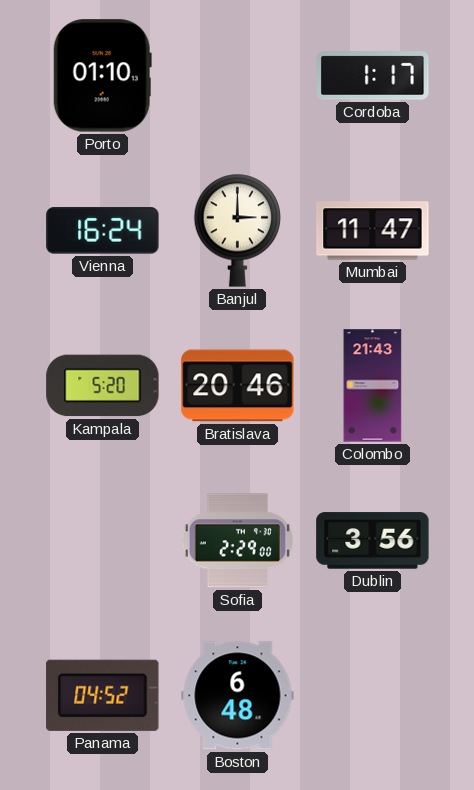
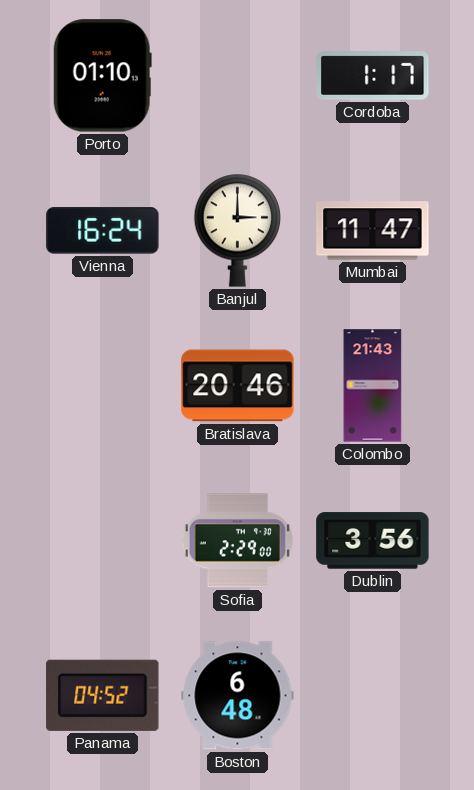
Kampala: 5:20 -> none (103, 386)
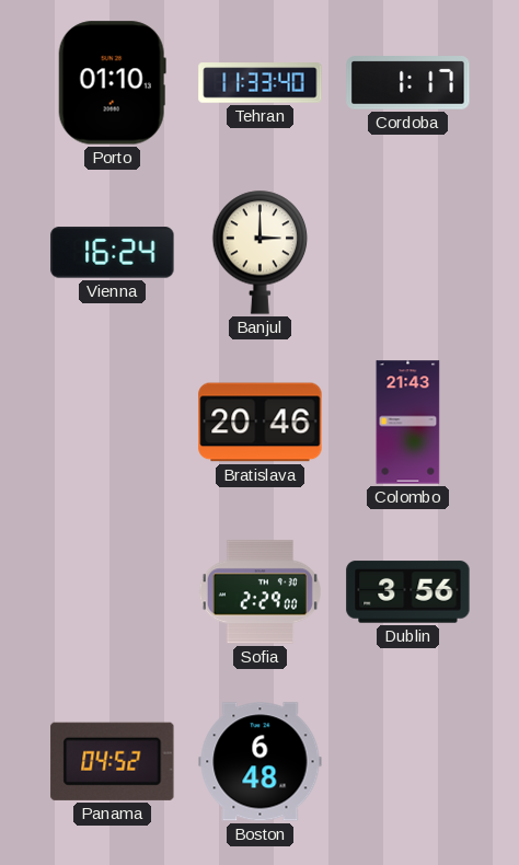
Tehran: none -> 11:33 (261, 83)
Mumbai: 11:47 -> none (373, 231)
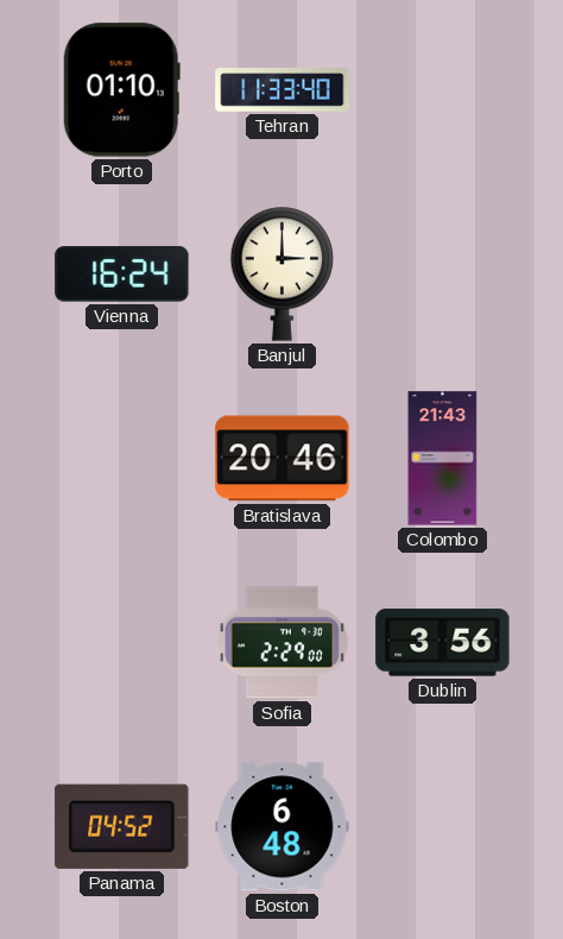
Cordoba: 1:17 -> none (408, 83)
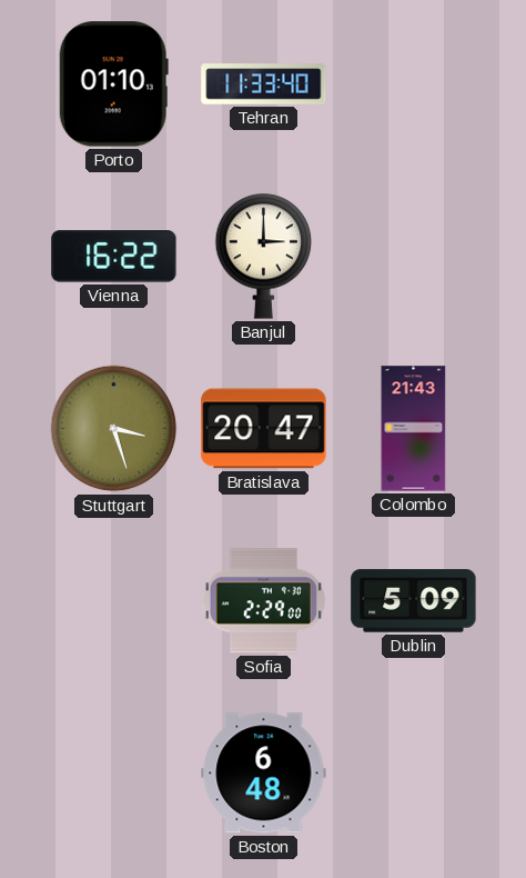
Vienna: 16:24 -> 16:22 (114, 257)
Stuttgart: none -> 3:27 (114, 429)
Bratislava: 20:46 -> 20:47 (264, 429)
Dublin: 3:56 -> 5:09 (414, 601)
Panama: 04:52 -> none (122, 826)
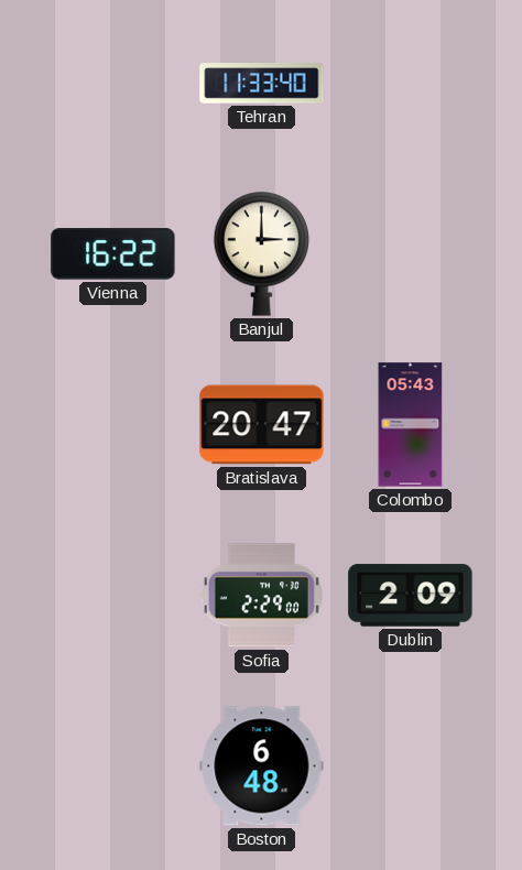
Porto: 01:10 -> none (113, 84)
Stuttgart: 3:27 -> none (114, 429)
Colombo: 21:43 -> 05:43 (411, 425)
Dublin: 5:09 -> 2:09 (411, 596)
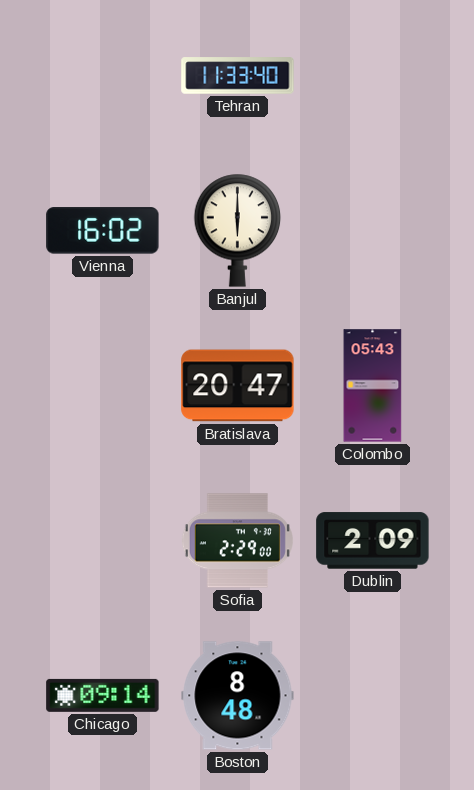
Vienna: 16:22 -> 16:02 (103, 231)
Banjul: 3:00 -> 6:00 (238, 230)
Chicago: none -> 09:14 (103, 695)
Boston: 6:48 -> 8:48 (238, 696)
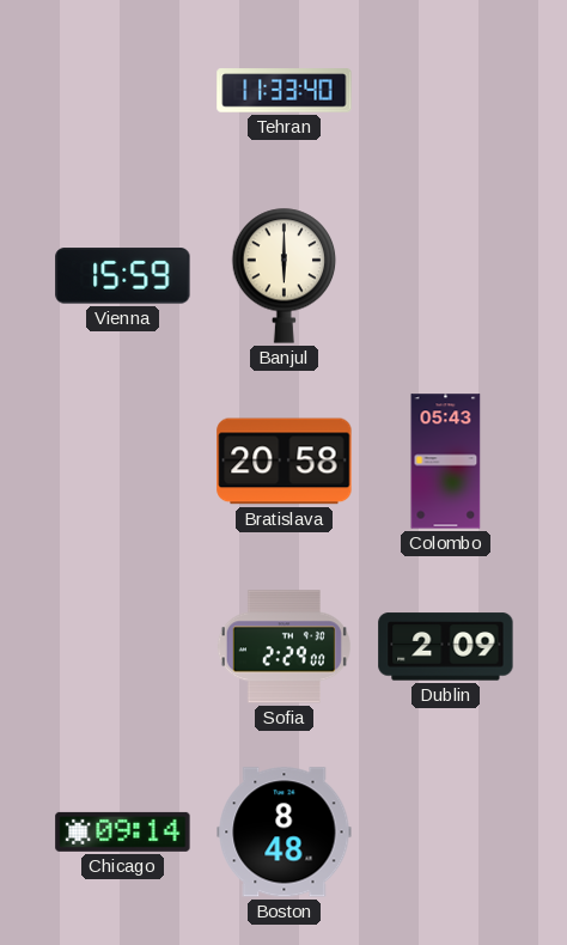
Vienna: 16:02 -> 15:59 (123, 276)
Bratislava: 20:47 -> 20:58 (285, 462)
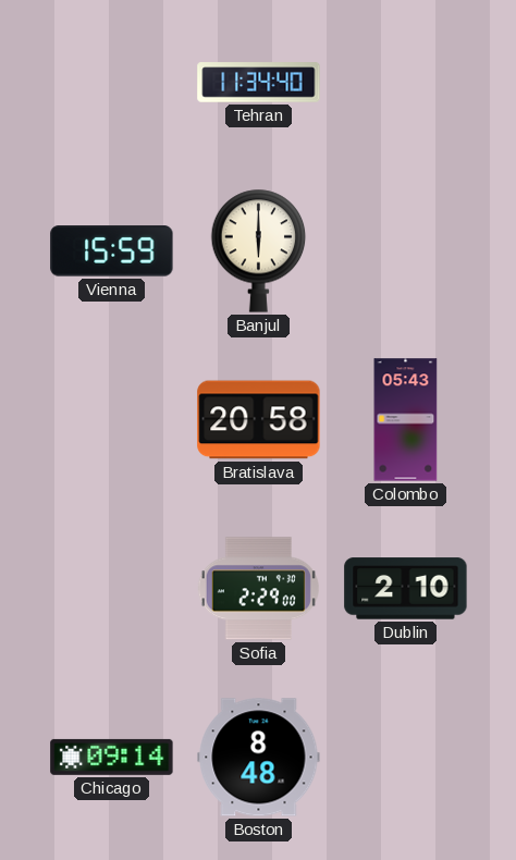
Tehran: 11:33 -> 11:34 (259, 83)
Dublin: 2:09 -> 2:10 (406, 589)
